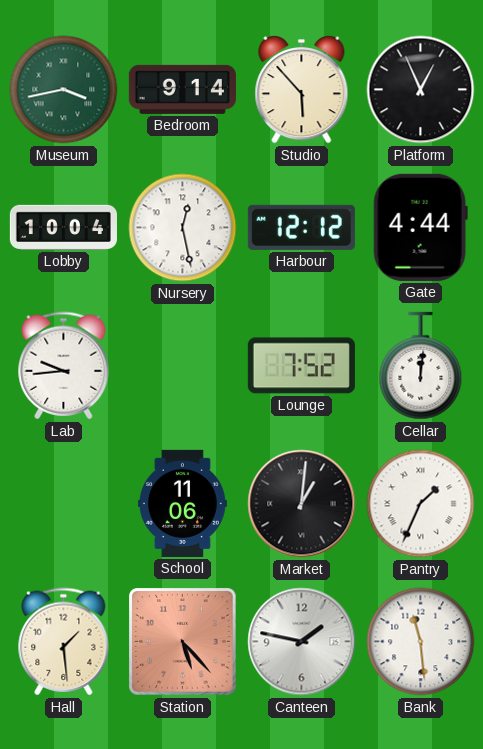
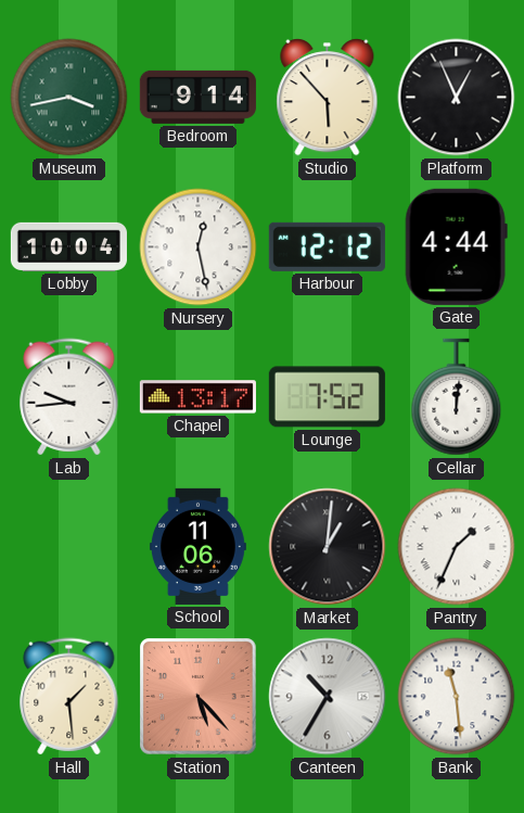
Chapel: none -> 13:17 (197, 397)
Canteen: 1:47 -> 10:35 (328, 697)
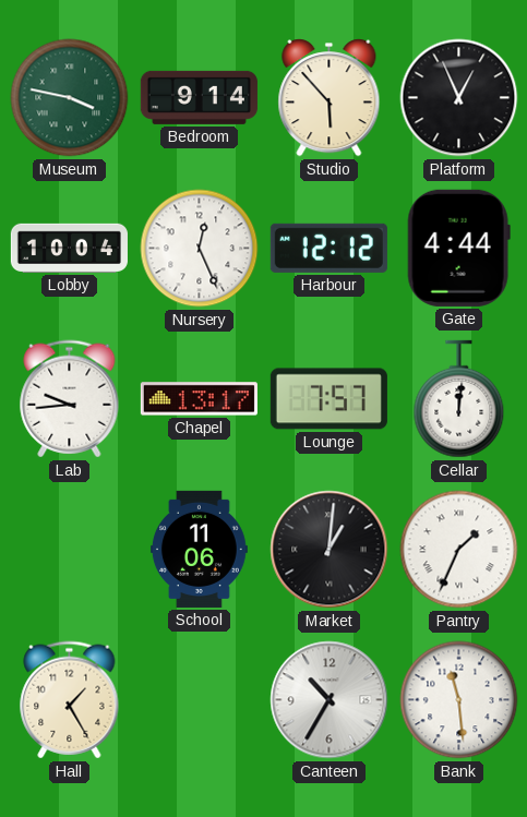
Museum: 3:43 -> 3:47 (70, 98)
Nursery: 12:28 -> 12:26 (200, 249)
Lounge: 7:52 -> 7:57 (328, 399)
Hall: 1:29 -> 1:25 (70, 700)
Station: 5:23 -> none (199, 697)
